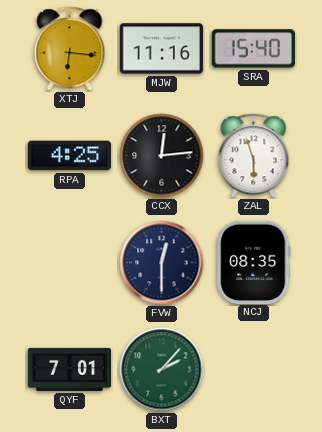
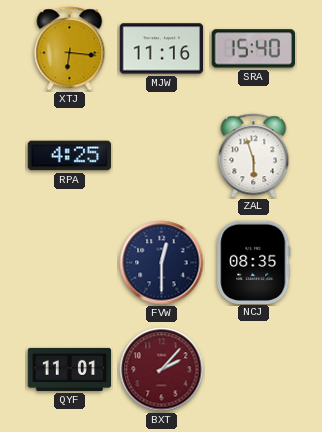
CCX: 12:14 -> none (162, 156)
QYF: 7:01 -> 11:01 (70, 369)
BXT dial: green -> burgundy (162, 370)
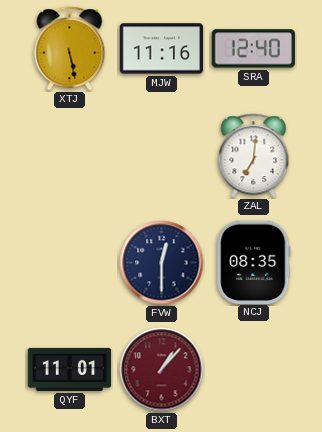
XTJ: 6:16 -> 5:28 (70, 49)
SRA: 15:40 -> 12:40 (253, 49)
RPA: 4:25 -> none (70, 156)
ZAL: 5:57 -> 7:01 (254, 156)
BXT: 2:07 -> 1:07 (162, 370)
